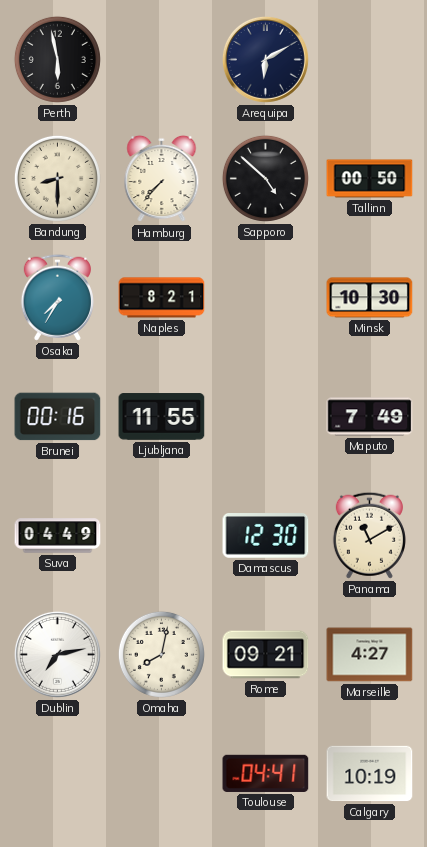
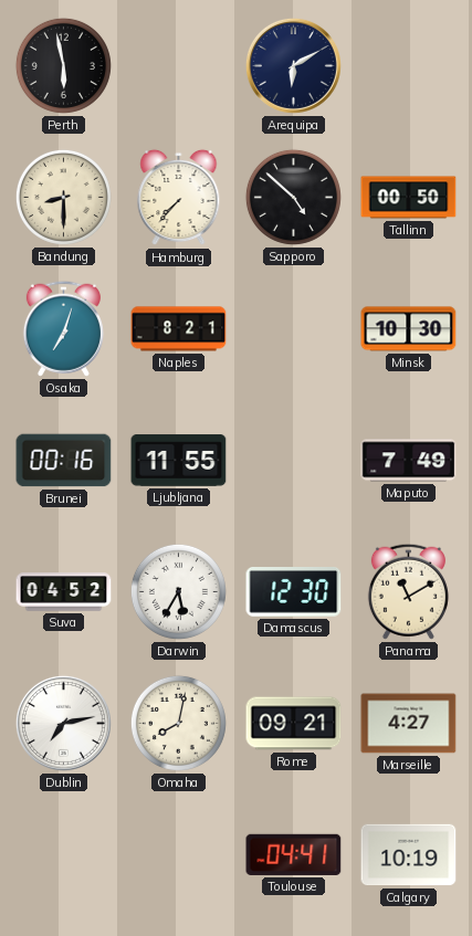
Osaka: 7:35 -> 7:03 (63, 328)
Suva: 04:49 -> 04:52 (64, 592)
Darwin: none -> 5:35 (178, 591)
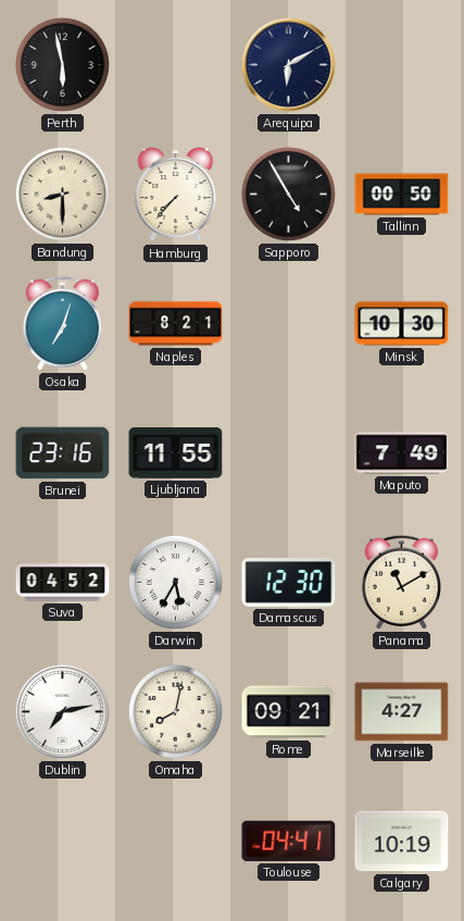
Sapporo: 4:52 -> 4:55 (288, 194)
Brunei: 00:16 -> 23:16 (63, 453)
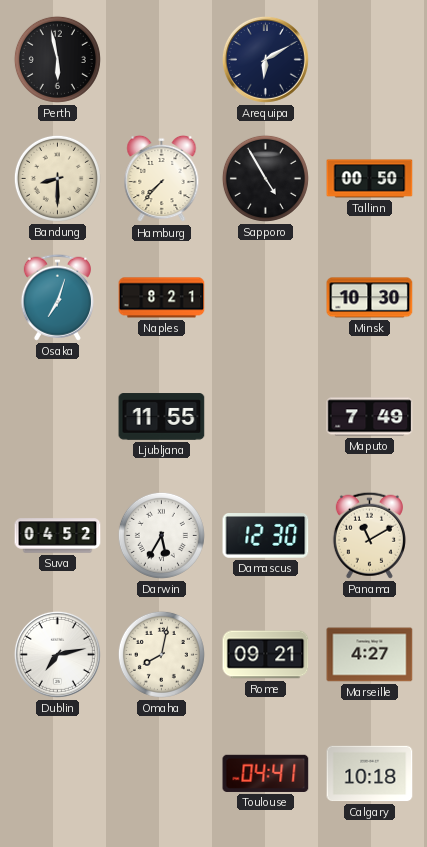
Brunei: 23:16 -> none (63, 453)
Calgary: 10:19 -> 10:18 (370, 774)
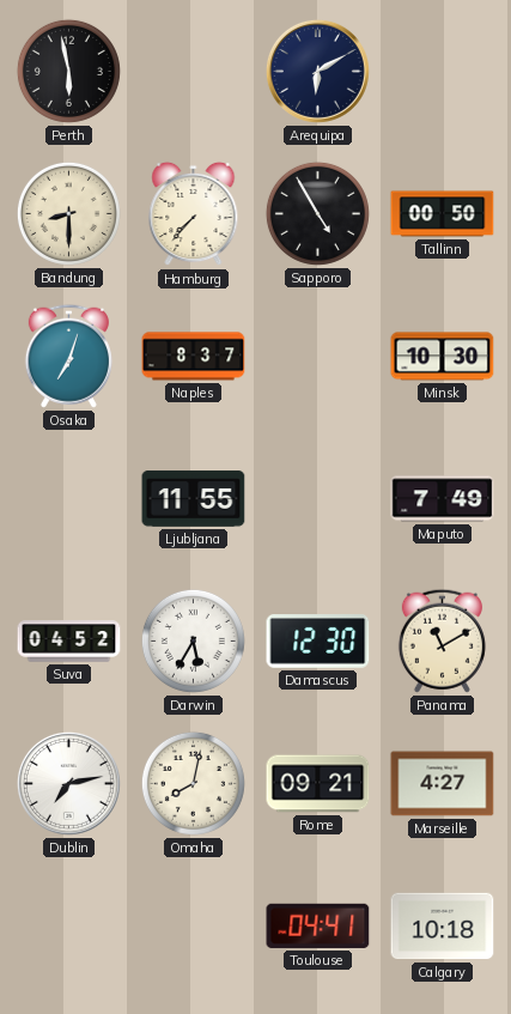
Naples: 8:21 -> 8:37 (194, 357)
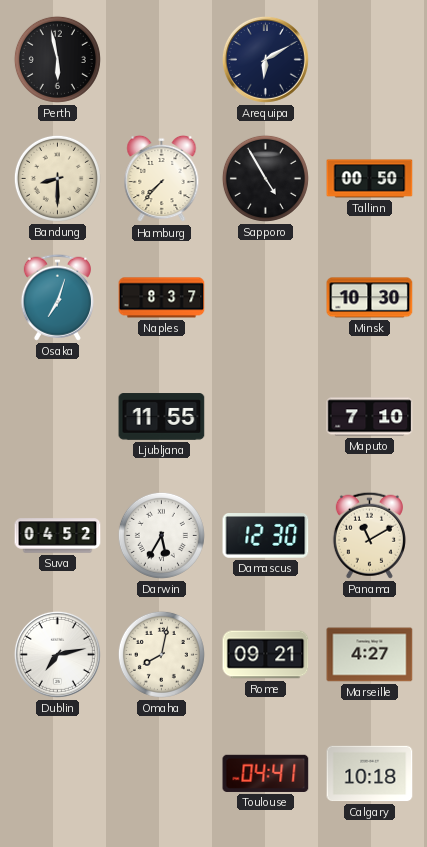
Maputo: 7:49 -> 7:10 (370, 417)
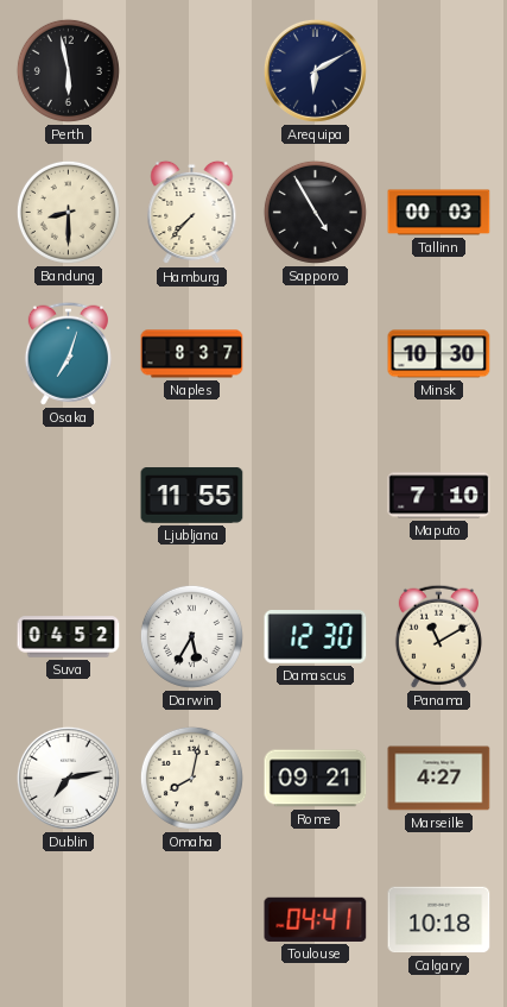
Tallinn: 00:50 -> 00:03 (439, 213)
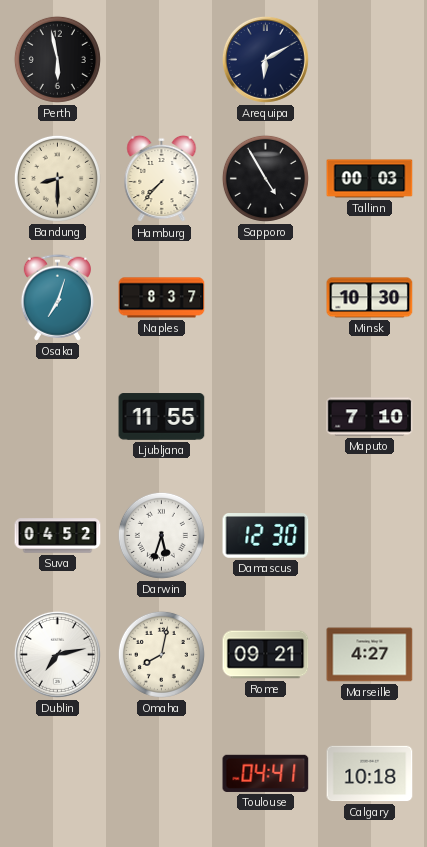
Darwin: 5:35 -> 5:33 (161, 535)
Panama: 11:10 -> none (438, 636)
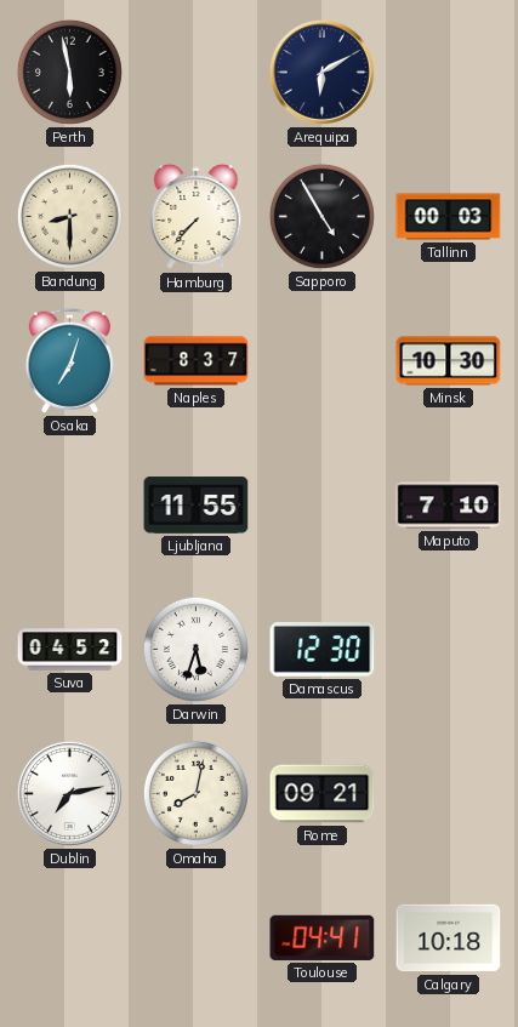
Marseille: 4:27 -> none (370, 655)
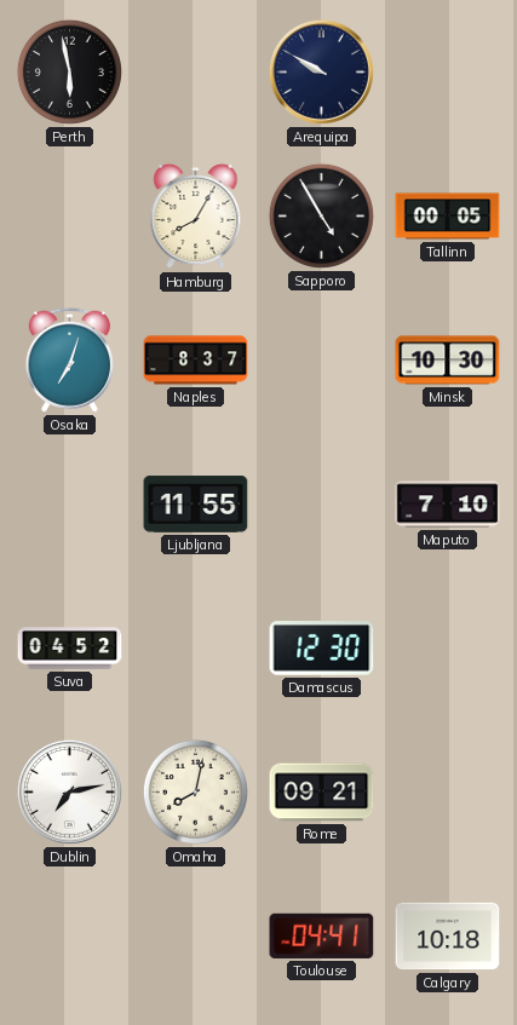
Arequipa: 6:10 -> 9:50 (321, 71)
Bandung: 8:30 -> none (69, 216)
Hamburg: 7:37 -> 8:05 (196, 217)
Tallinn: 00:03 -> 00:05 (448, 217)
Darwin: 5:33 -> none (195, 649)
